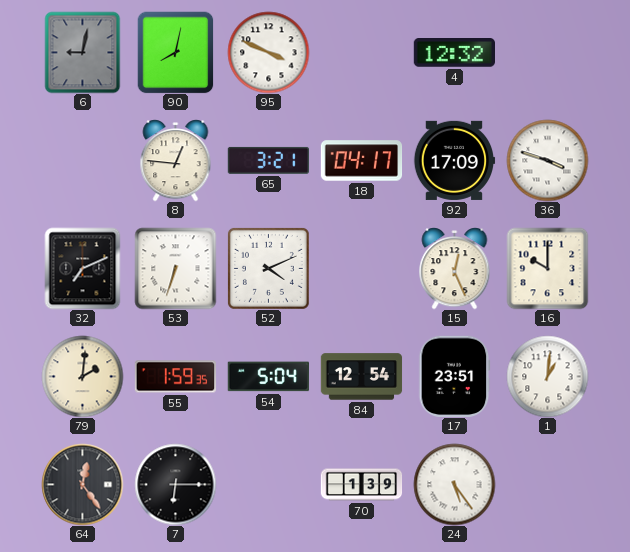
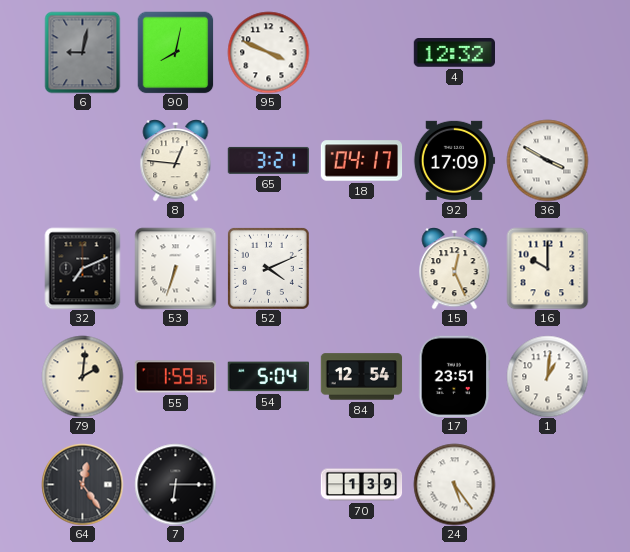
36: 3:48 -> 3:50 (547, 160)
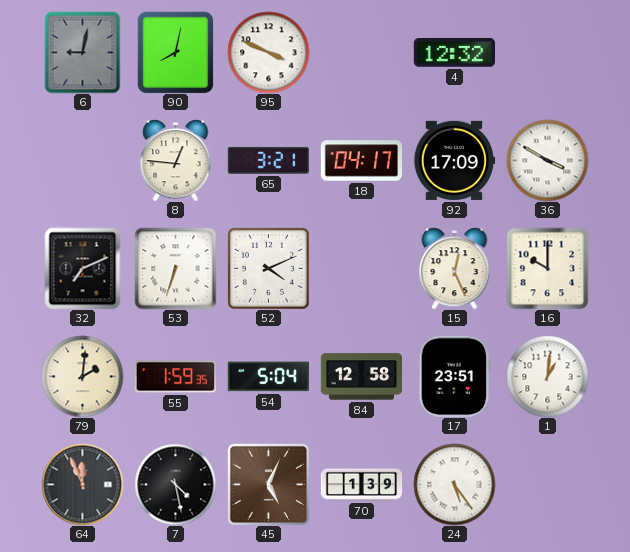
84: 12:54 -> 12:58 (361, 377)
64: 12:24 -> 11:56 (82, 484)
7: 6:15 -> 4:28 (175, 484)
45: none -> 5:04 (268, 484)
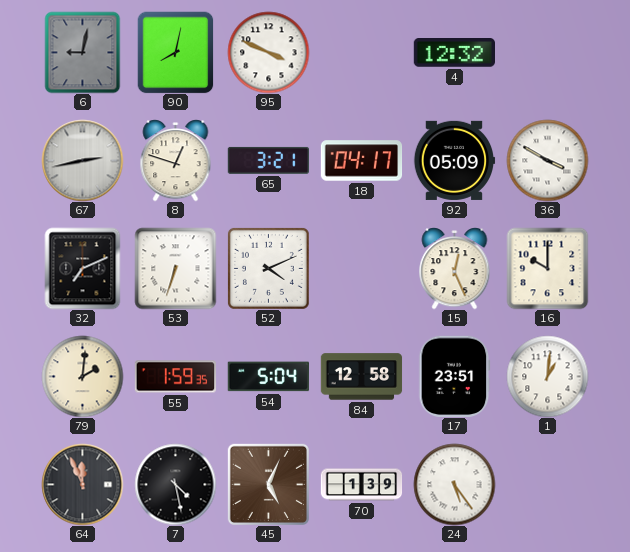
67: none -> 2:43 (82, 160)
8: 12:46 -> 12:48 (176, 160)
92: 17:09 -> 05:09 (454, 160)
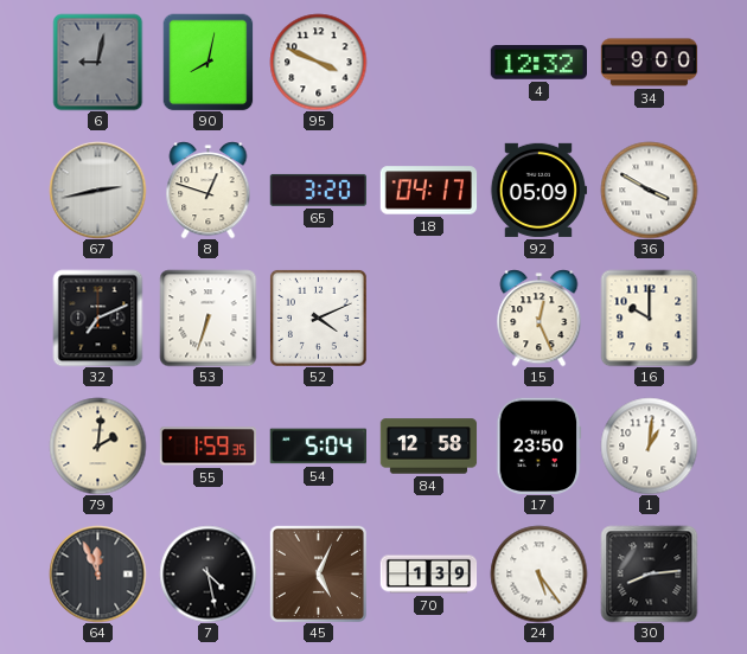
34: none -> 9:00 (649, 63)
65: 3:21 -> 3:20 (318, 190)
17: 23:51 -> 23:50 (539, 445)
30: none -> 8:14 (649, 573)
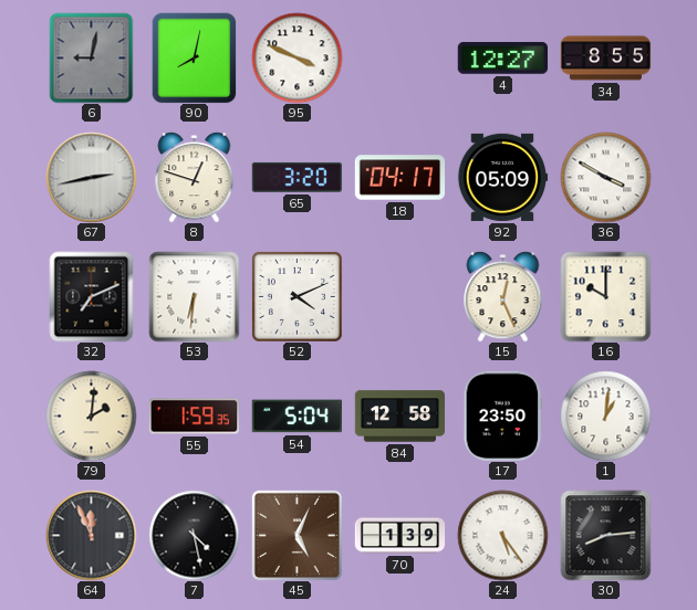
4: 12:32 -> 12:27 (502, 59)
34: 9:00 -> 8:55 (605, 59)
53: 6:33 -> 6:31 (194, 296)
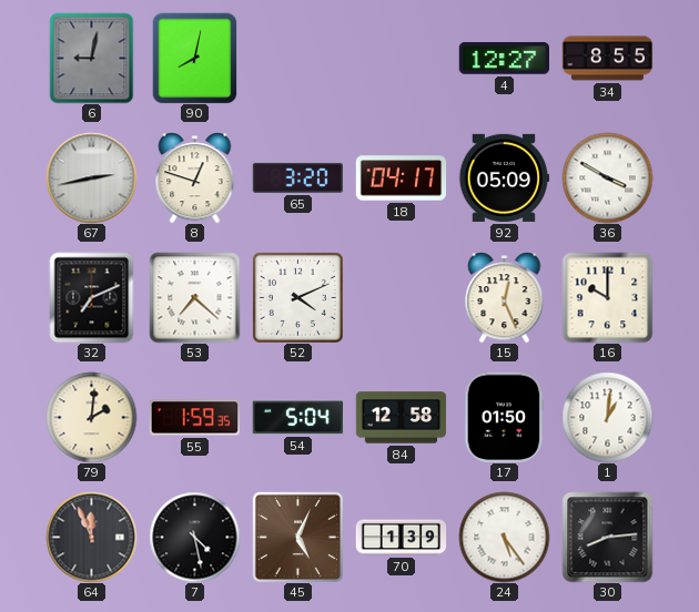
95: 3:49 -> none (297, 57)
53: 6:31 -> 7:22 (194, 297)
17: 23:50 -> 01:50 (505, 417)
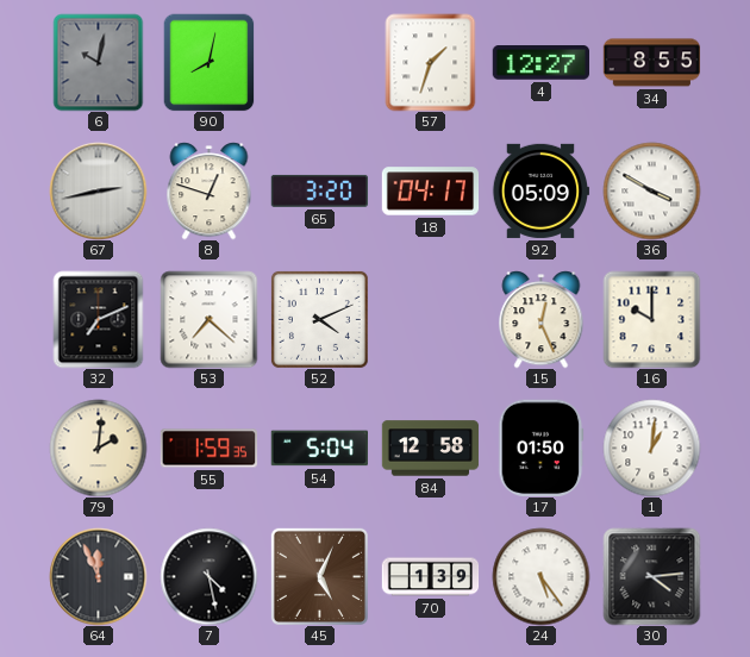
6: 9:02 -> 10:02 (99, 62)
57: none -> 1:33 (431, 62)
30: 8:14 -> 4:14 (651, 576)
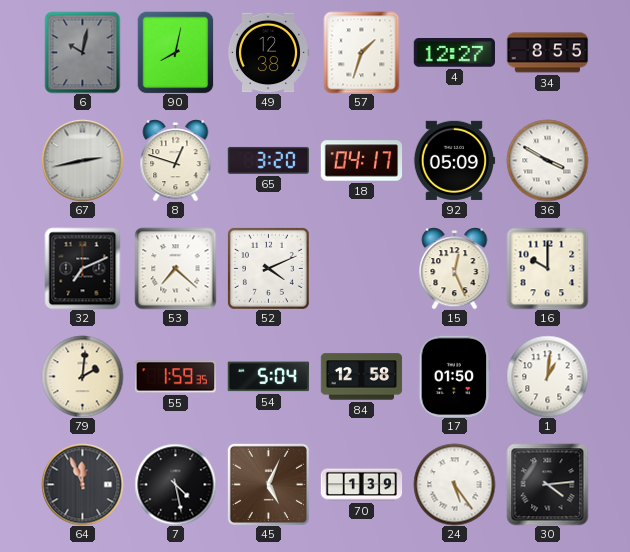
49: none -> 12:38 (268, 53)
